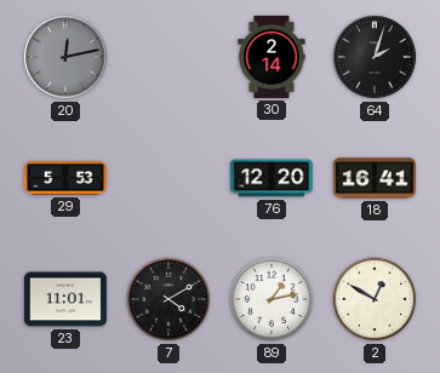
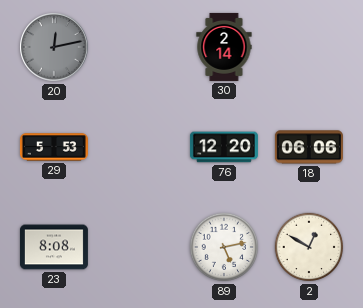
64: 2:03 -> none (375, 57)
18: 16:41 -> 06:06 (309, 147)
23: 11:01 -> 8:08 (54, 247)
7: 4:10 -> none (168, 299)
89: 1:13 -> 5:13 (224, 247)
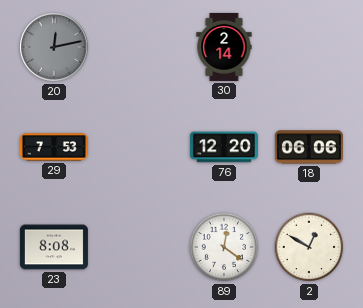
29: 5:53 -> 7:53 (54, 147)
89: 5:13 -> 12:21 (224, 247)
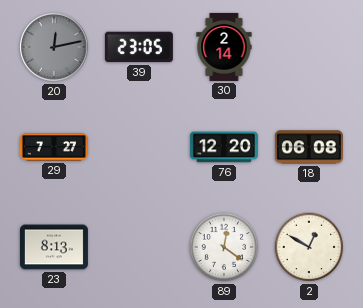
39: none -> 23:05 (139, 47)
29: 7:53 -> 7:27 (54, 147)
18: 06:06 -> 06:08 (309, 147)
23: 8:08 -> 8:13 (54, 247)
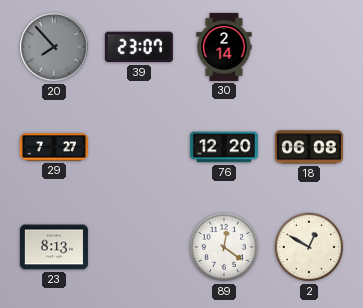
20: 12:13 -> 7:53 (54, 47)
39: 23:05 -> 23:07 (139, 47)
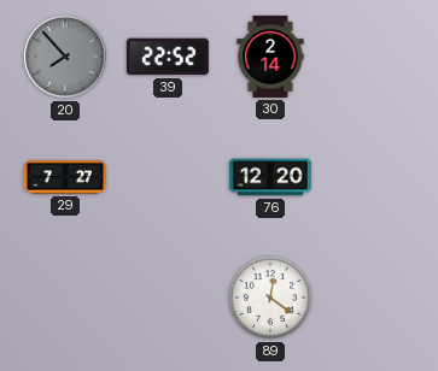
39: 23:07 -> 22:52 (168, 57)
18: 06:08 -> none (309, 147)
23: 8:13 -> none (54, 247)
2: 12:50 -> none (309, 247)
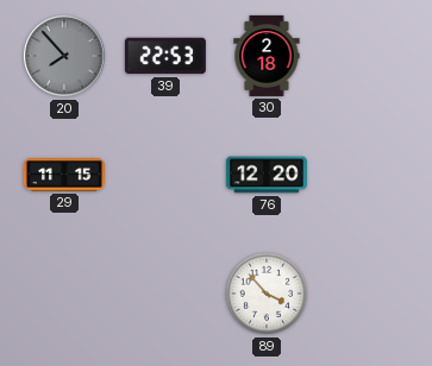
39: 22:52 -> 22:53 (165, 56)
30: 2:14 -> 2:18 (267, 56)
29: 7:27 -> 11:15 (64, 175)
89: 12:21 -> 3:53 (267, 294)
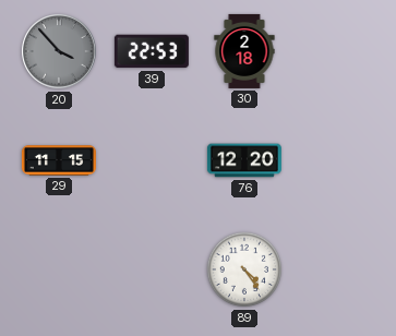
20: 7:53 -> 3:53 (59, 51)
89: 3:53 -> 4:24 (244, 269)
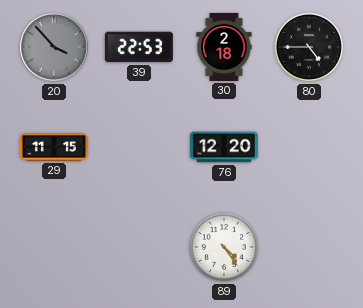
80: none -> 4:45 (309, 47)
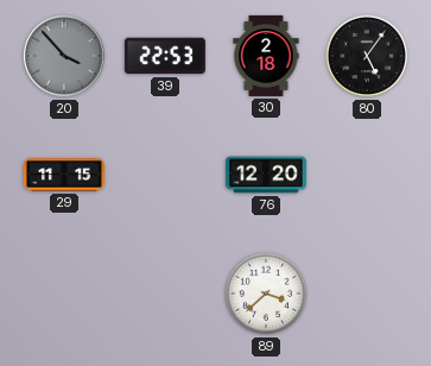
80: 4:45 -> 5:06 (367, 56)
89: 4:24 -> 3:38 (266, 294)
